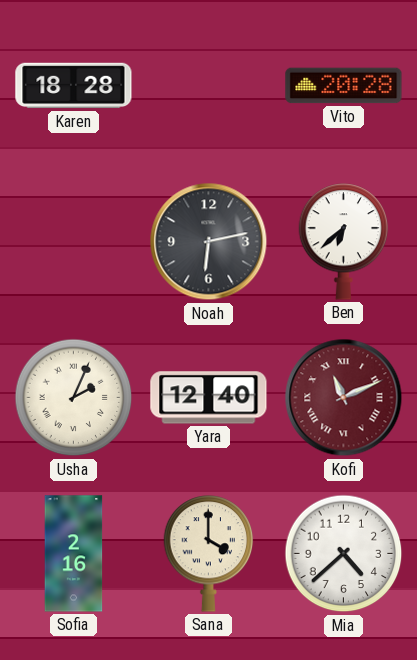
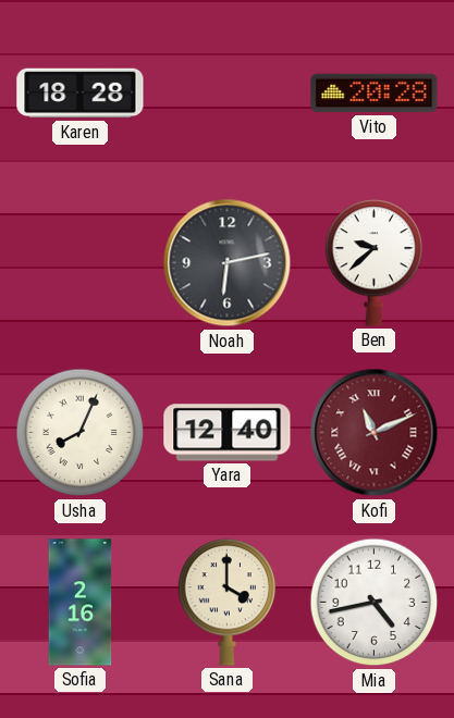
Ben: 6:38 -> 9:38 (375, 263)
Usha: 2:04 -> 8:04 (81, 433)
Mia: 4:38 -> 4:43 (375, 603)
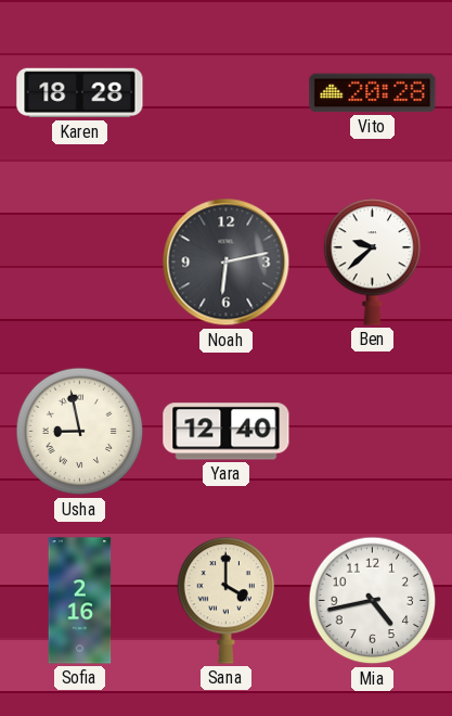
Usha: 8:04 -> 8:58 (80, 432)
Kofi: 11:11 -> none (375, 433)
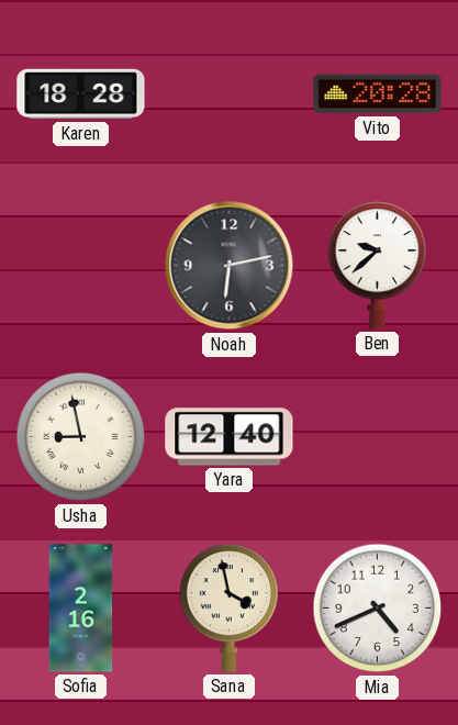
Sana: 4:00 -> 3:58 (230, 609)
Mia: 4:43 -> 4:41 (378, 609)
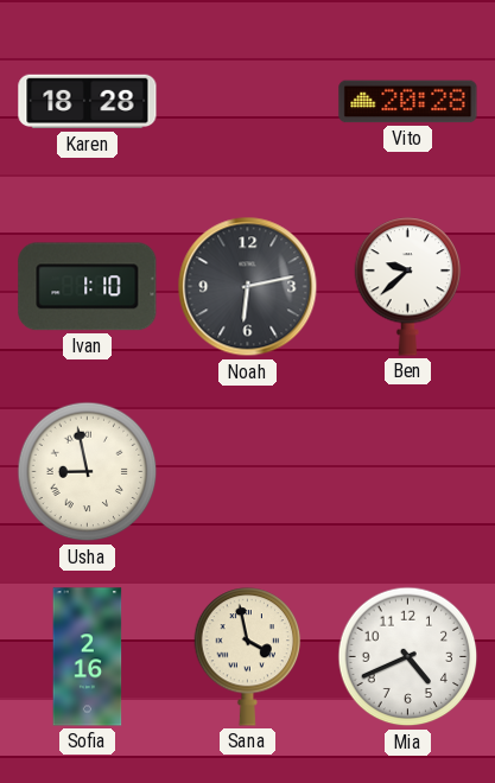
Ivan: none -> 1:10 (88, 287)
Yara: 12:40 -> none (230, 437)
